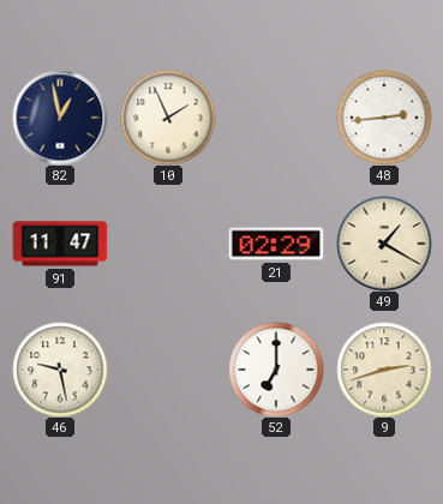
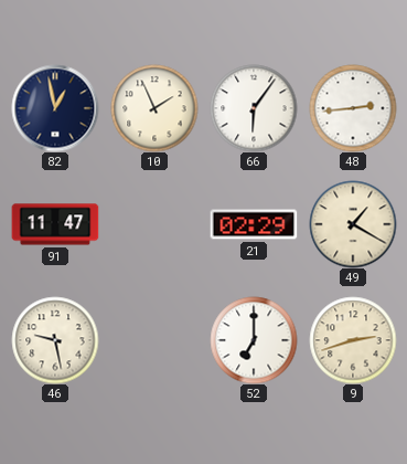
66: none -> 6:06 (254, 108)
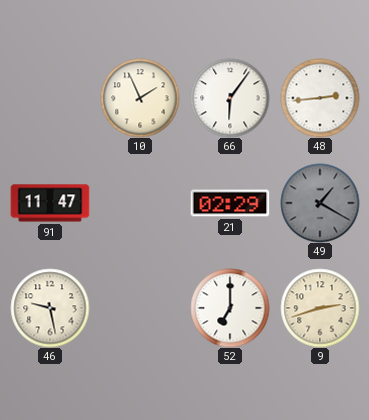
82: 12:58 -> none (55, 108)
49 dial: cream -> grey (320, 203)
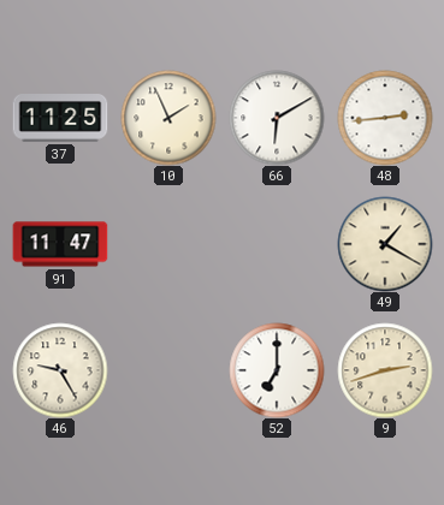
37: none -> 11:25 (60, 119)
66: 6:06 -> 6:10 (277, 118)
21: 02:29 -> none (230, 203)
49 dial: grey -> cream (385, 244)
46: 9:28 -> 9:25 (60, 370)
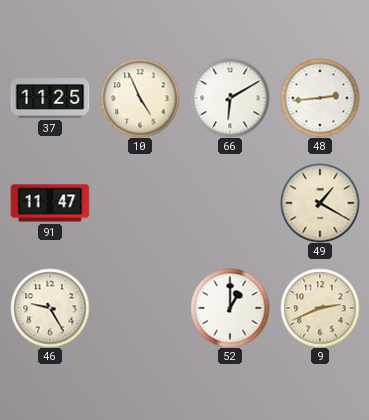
10: 1:56 -> 4:56 (140, 98)
52: 7:00 -> 1:00 (230, 308)
9: 2:42 -> 2:41 (320, 308)
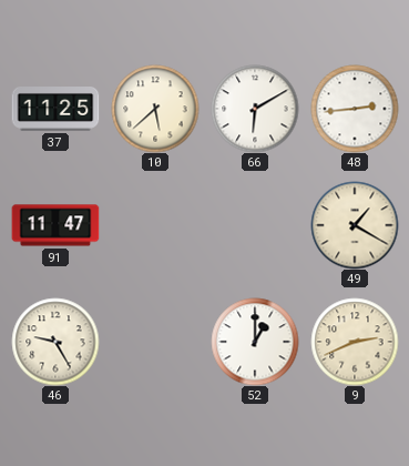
10: 4:56 -> 5:38 (155, 109)
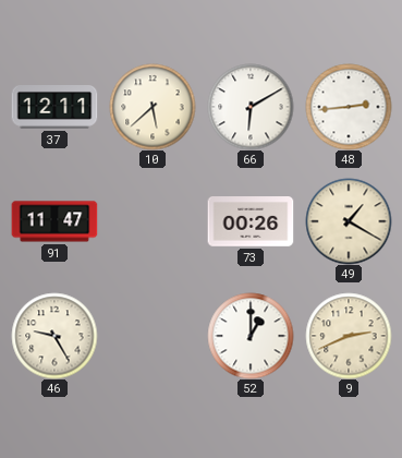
37: 11:25 -> 12:11 (54, 108)
73: none -> 00:26 (251, 221)
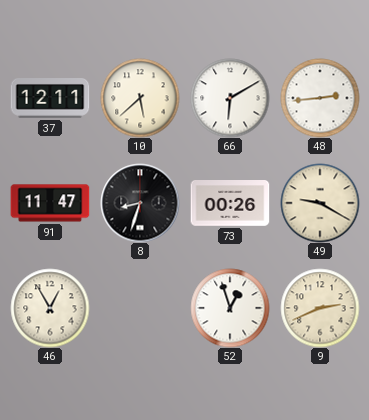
8: none -> 8:33 (140, 203)
49: 1:20 -> 9:20 (320, 203)
46: 9:25 -> 12:55 (50, 308)
52: 1:00 -> 12:57 (230, 308)
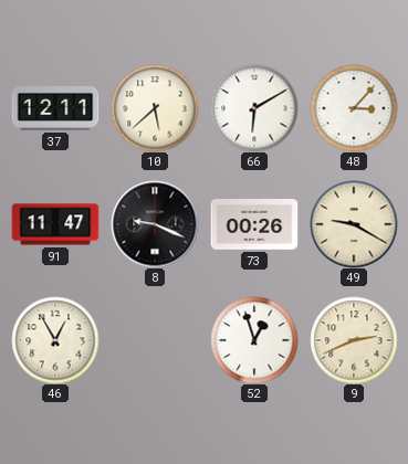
48: 2:44 -> 3:07 (354, 108)
8: 8:33 -> 9:19 (155, 224)
